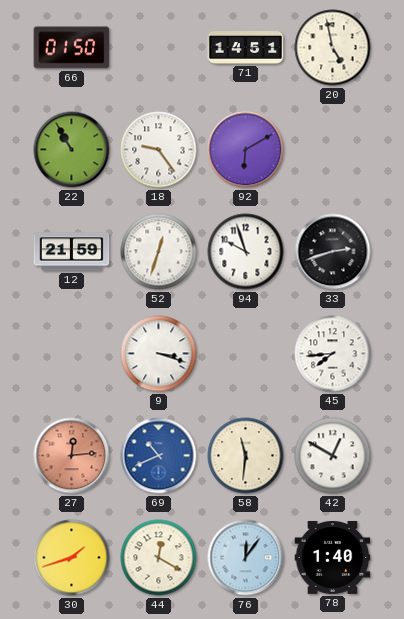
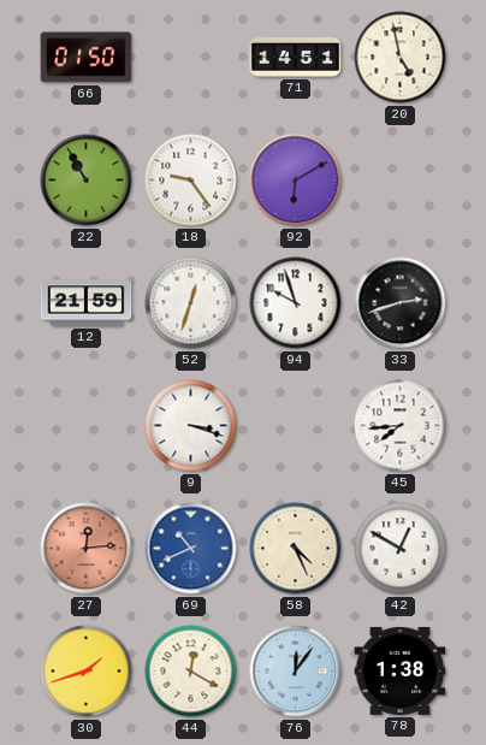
58: 11:31 -> 4:26 (296, 549)
78: 1:40 -> 1:38 (401, 670)
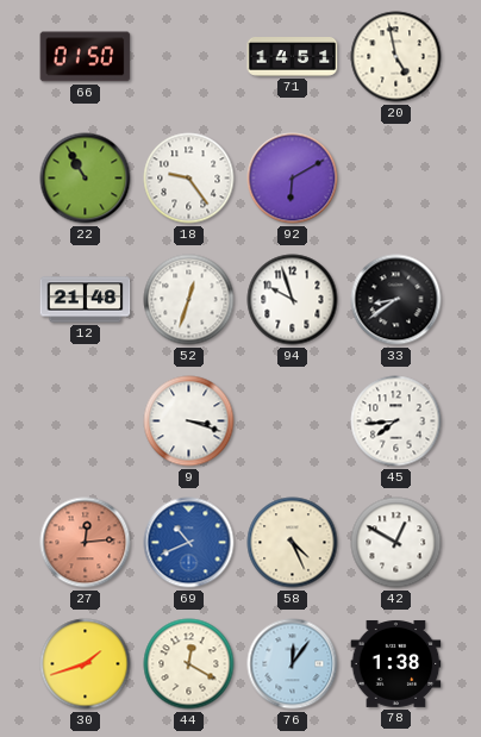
12: 21:59 -> 21:48 (86, 300)
33: 2:42 -> 8:39 (396, 300)
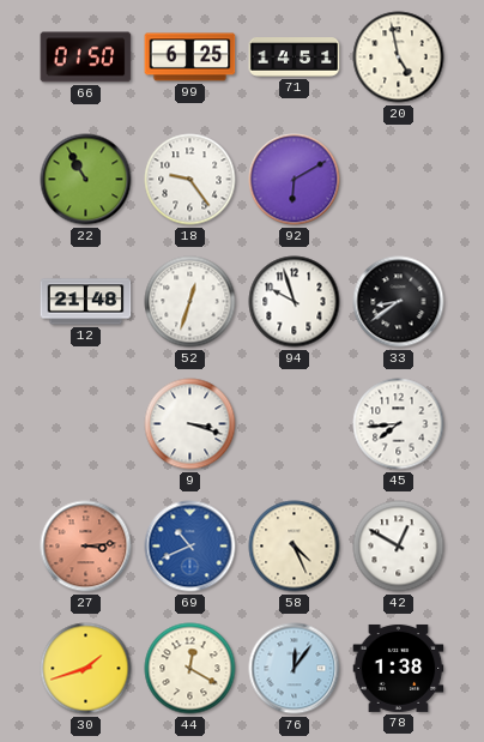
99: none -> 6:25 (190, 58)
27: 12:14 -> 3:14 (86, 547)
